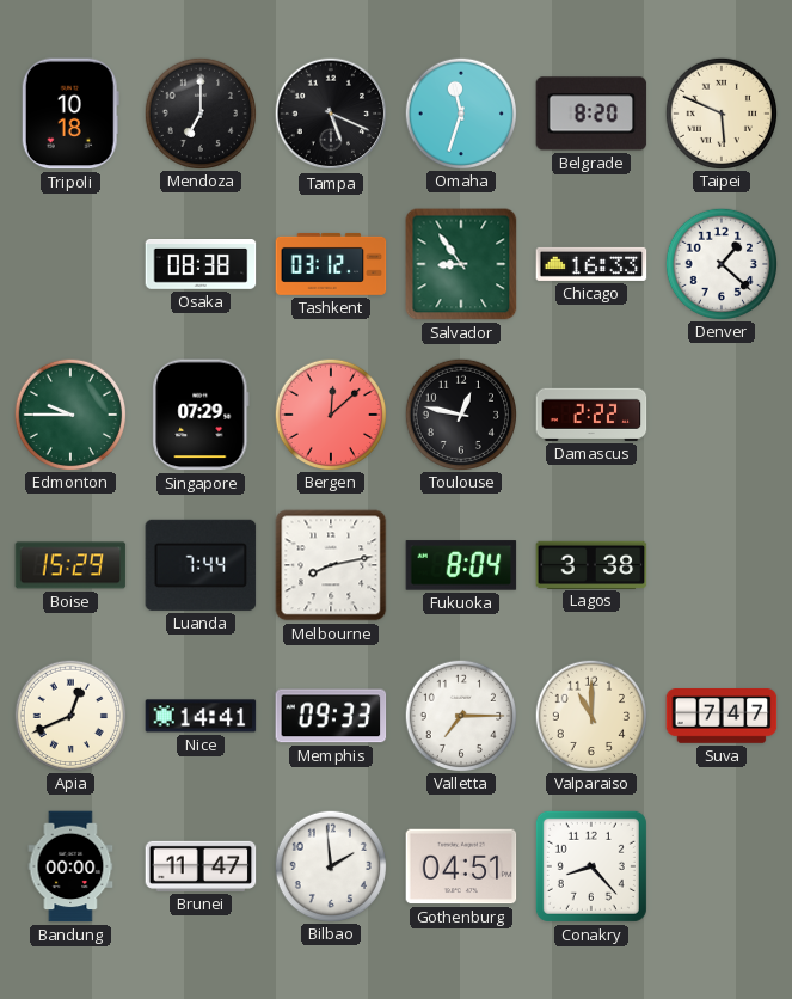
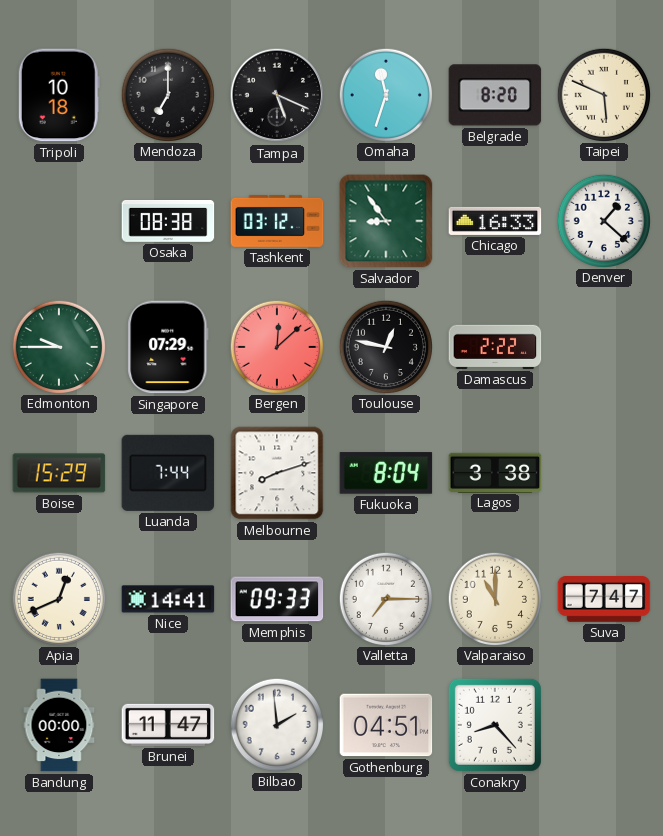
Melbourne: 8:13 -> 8:12 (277, 473)
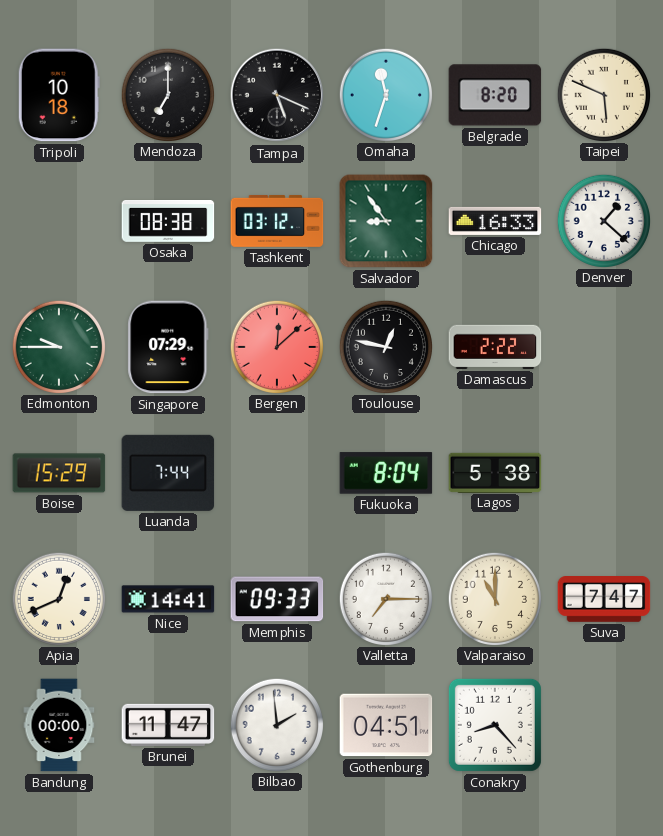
Melbourne: 8:12 -> none (277, 473)
Lagos: 3:38 -> 5:38 (495, 472)
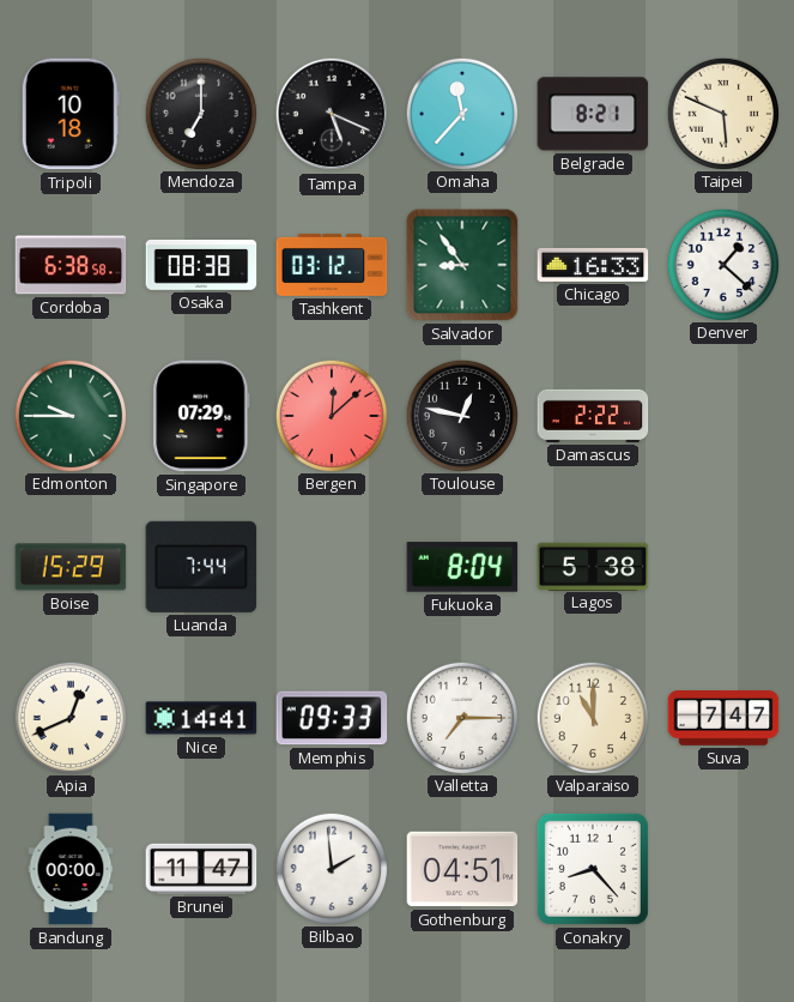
Omaha: 11:33 -> 11:37 (461, 113)
Belgrade: 8:20 -> 8:21 (593, 114)
Cordoba: none -> 6:38 (71, 265)
